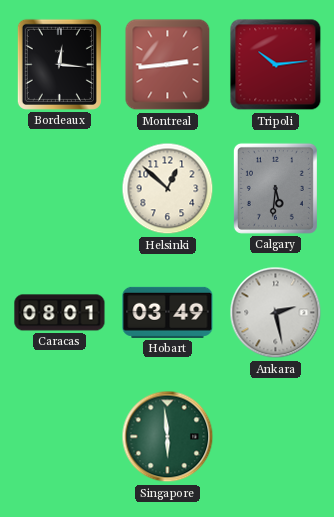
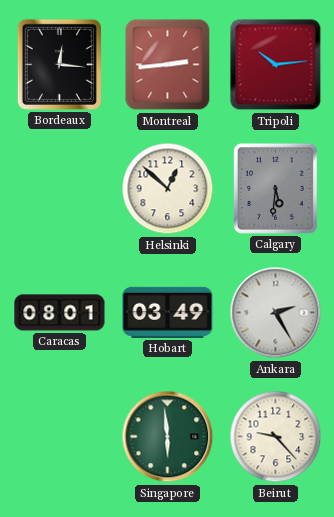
Ankara: 2:28 -> 2:25 (276, 313)
Beirut: none -> 9:23 (276, 437)
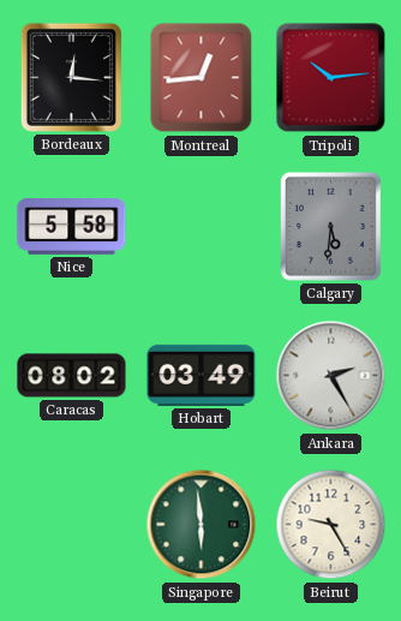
Montreal: 2:44 -> 12:44 (202, 78)
Nice: none -> 5:58 (72, 227)
Helsinki: 12:52 -> none (168, 189)
Caracas: 08:01 -> 08:02 (72, 376)
Beirut: 9:23 -> 9:25 (331, 525)
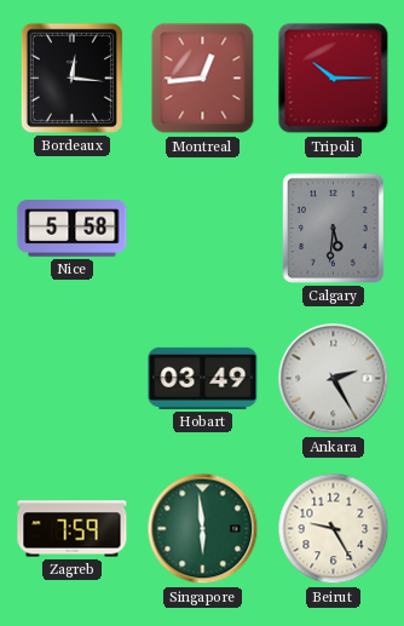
Tripoli: 10:14 -> 10:15 (334, 79)
Caracas: 08:02 -> none (72, 376)
Zagreb: none -> 7:59 (73, 529)
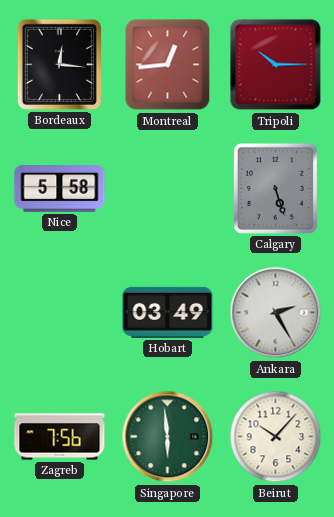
Calgary: 5:31 -> 5:27 (275, 188)
Zagreb: 7:59 -> 7:56 (60, 437)
Beirut: 9:25 -> 10:07 (276, 437)
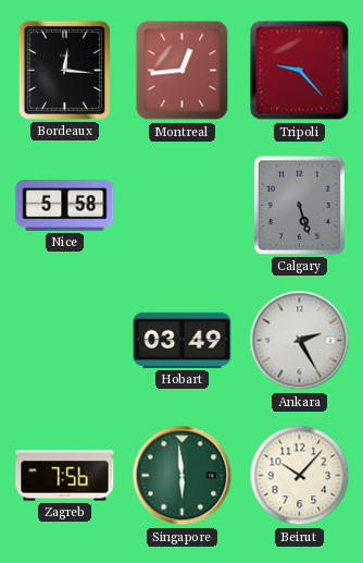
Tripoli: 10:15 -> 9:23 (300, 71)
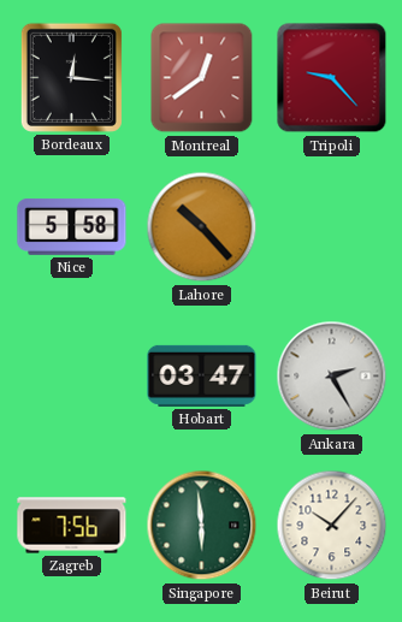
Montreal: 12:44 -> 12:39 (202, 78)
Lahore: none -> 10:23 (202, 227)
Calgary: 5:27 -> none (299, 205)
Hobart: 03:49 -> 03:47 (202, 375)
